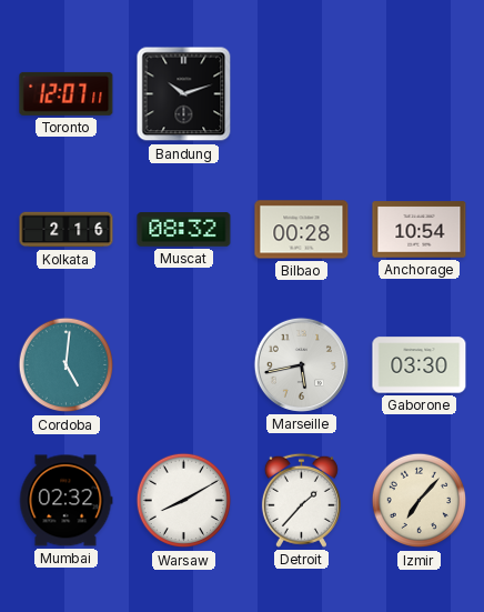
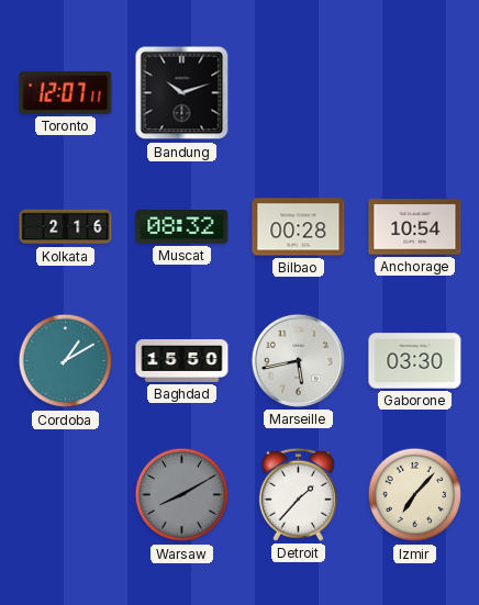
Cordoba: 5:01 -> 1:10 (66, 361)
Baghdad: none -> 15:50 (182, 360)
Mumbai: 02:32 -> none (65, 501)
Warsaw dial: white -> grey (182, 495)
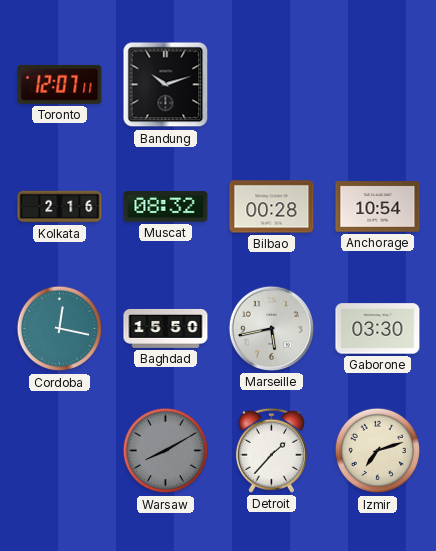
Cordoba: 1:10 -> 12:17 (60, 329)
Izmir: 7:07 -> 7:12 (378, 451)
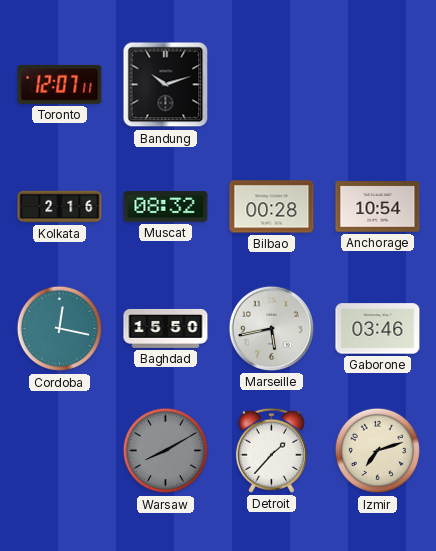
Gaborone: 03:30 -> 03:46 (378, 329)
